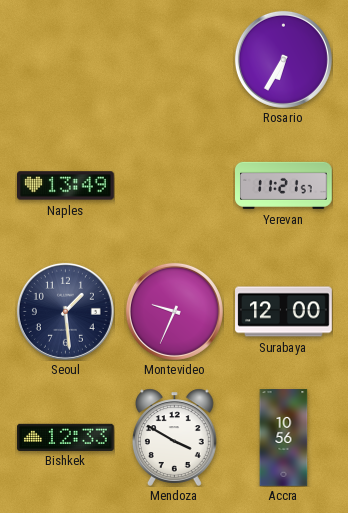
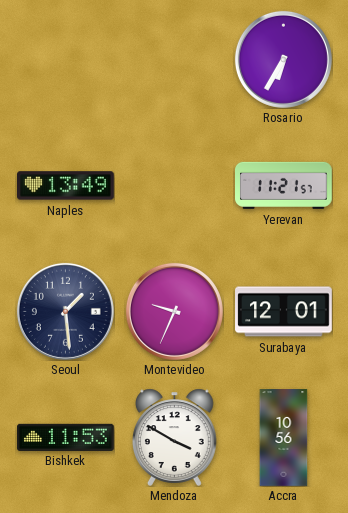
Surabaya: 12:00 -> 12:01 (284, 312)
Bishkek: 12:33 -> 11:53 (66, 437)
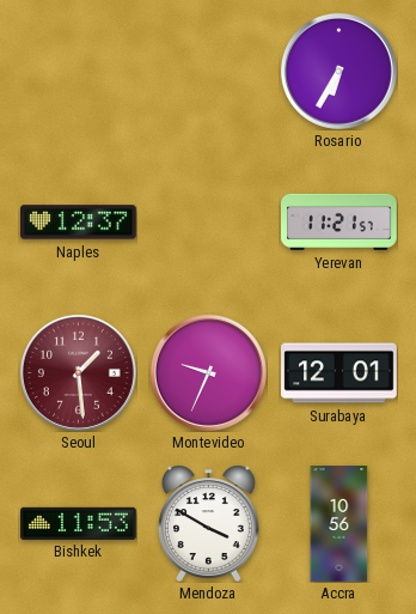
Naples: 13:49 -> 12:37 (79, 223)
Seoul dial: navy -> burgundy (78, 372)
